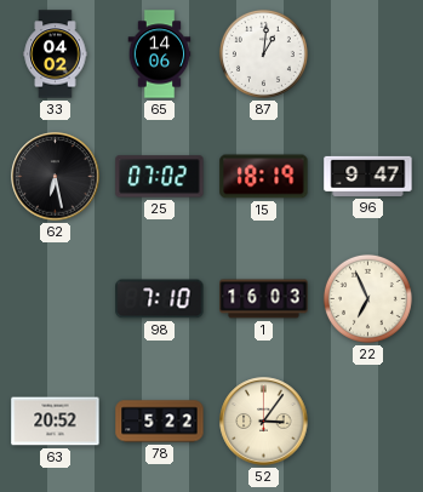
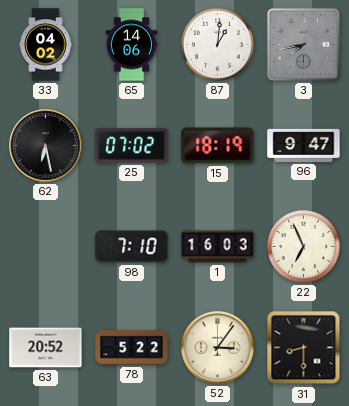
3: none -> 7:43 (303, 44)
31: none -> 8:30 (304, 348)
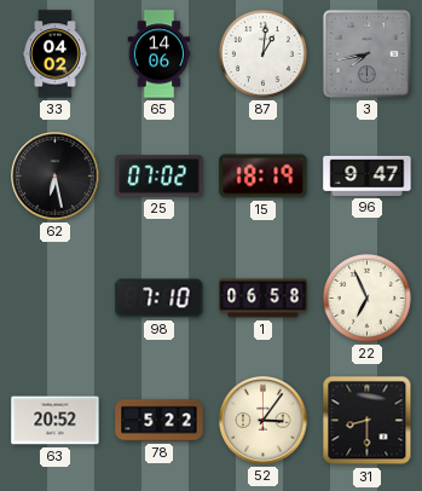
1: 16:03 -> 06:58 (264, 299)
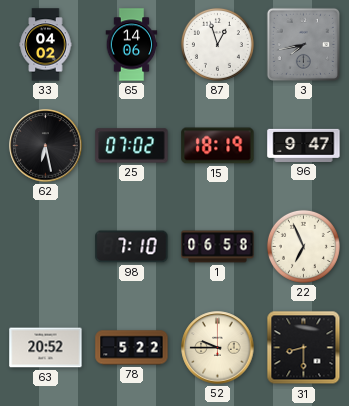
87: 1:01 -> 12:57 (217, 44)
52: 3:06 -> 9:45 (218, 348)
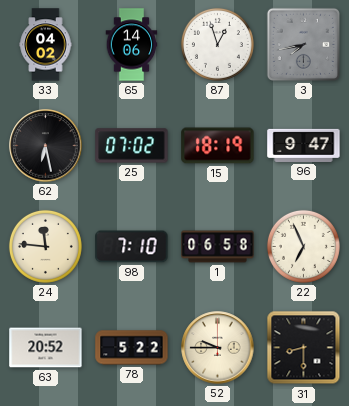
24: none -> 11:46 (45, 246)
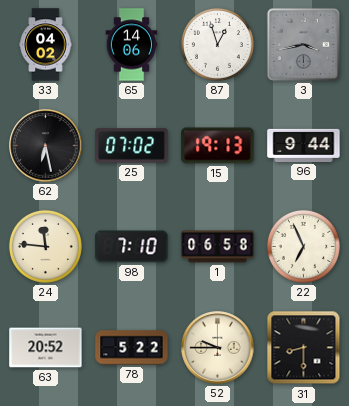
3: 7:43 -> 3:43 (303, 44)
15: 18:19 -> 19:13 (218, 146)
96: 9:47 -> 9:44 (304, 145)
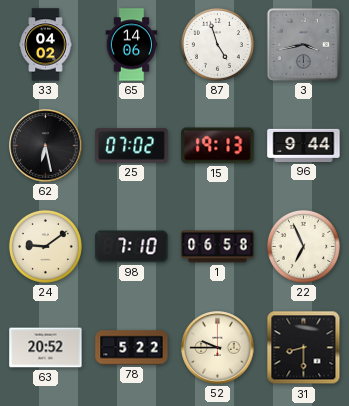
87: 12:57 -> 4:57 (217, 44)
24: 11:46 -> 9:09 (45, 246)
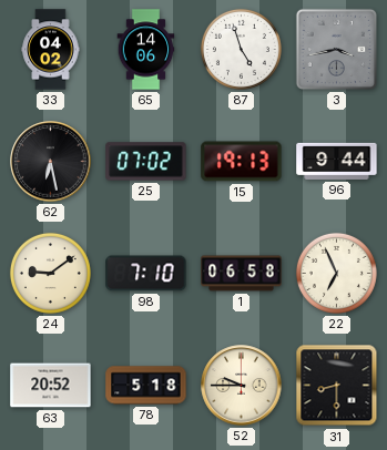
78: 5:22 -> 5:18 (146, 386)
